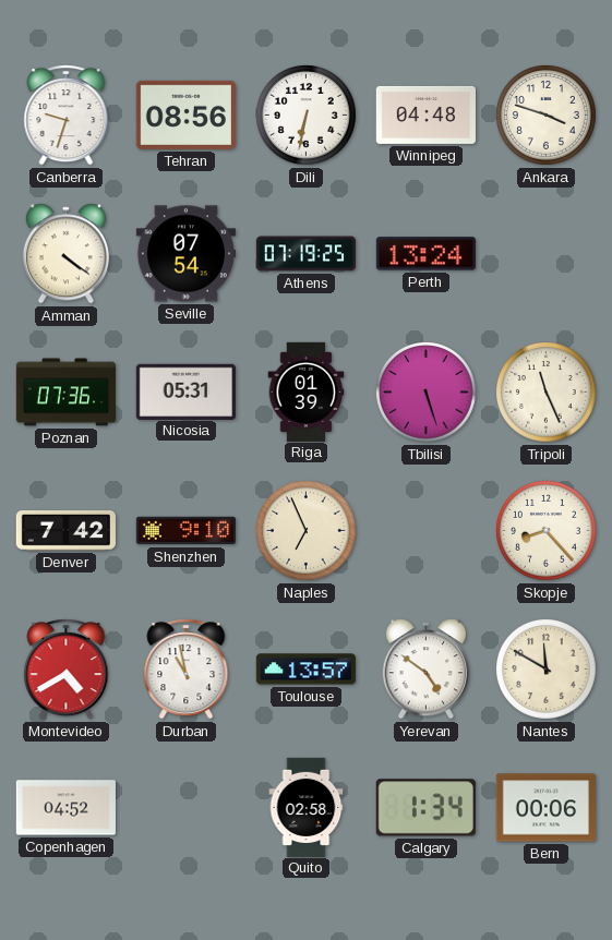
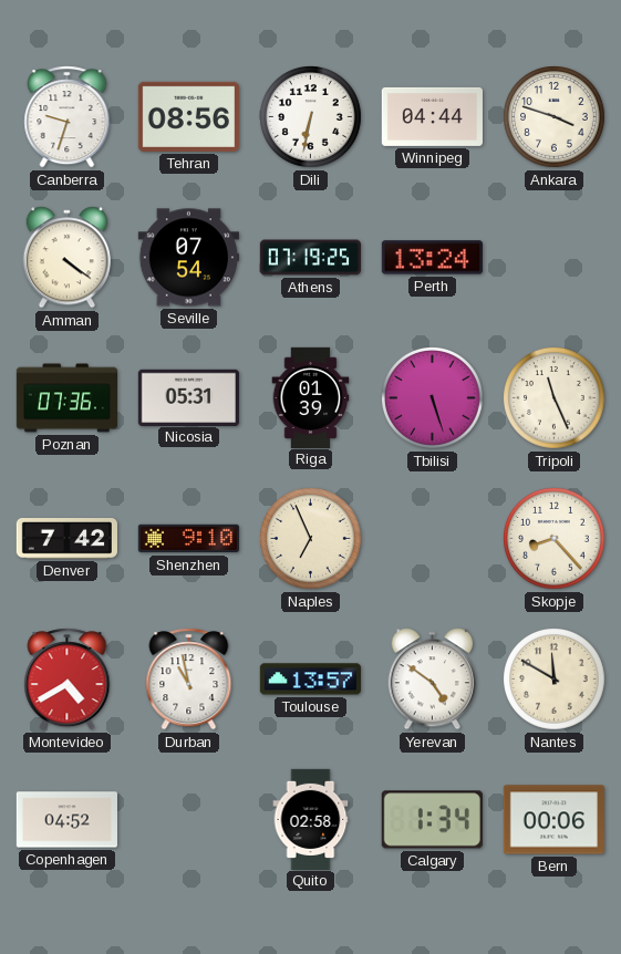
Winnipeg: 04:48 -> 04:44 (432, 116)
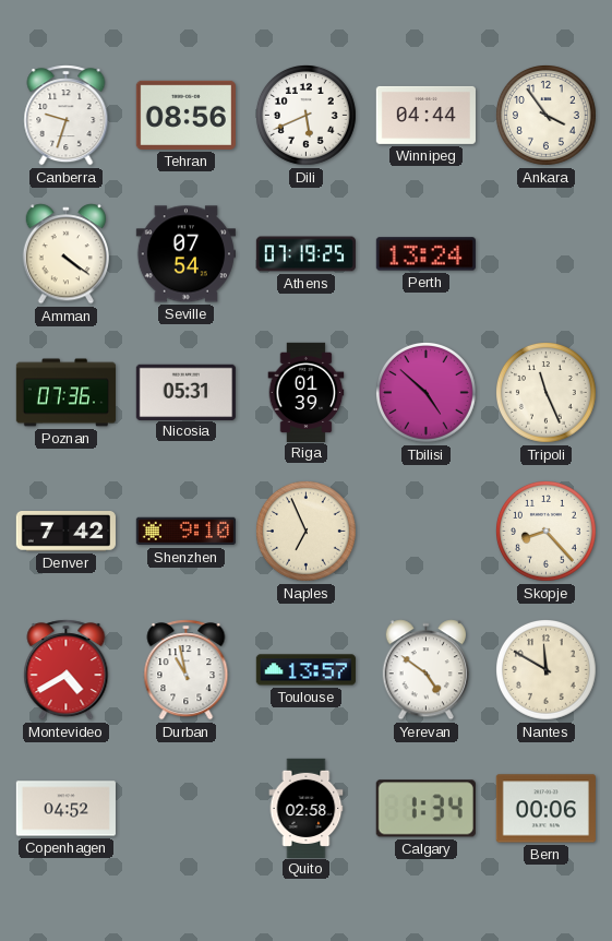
Dili: 6:32 -> 5:41 (307, 116)
Ankara: 3:48 -> 3:54 (547, 116)
Tbilisi: 5:27 -> 4:52 (427, 393)
